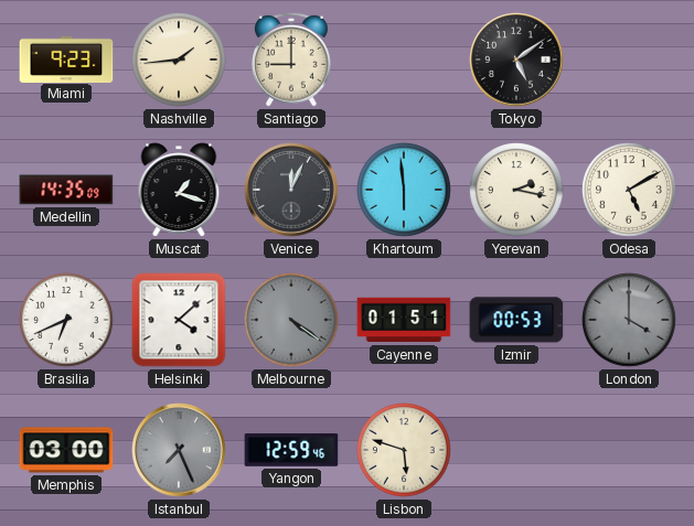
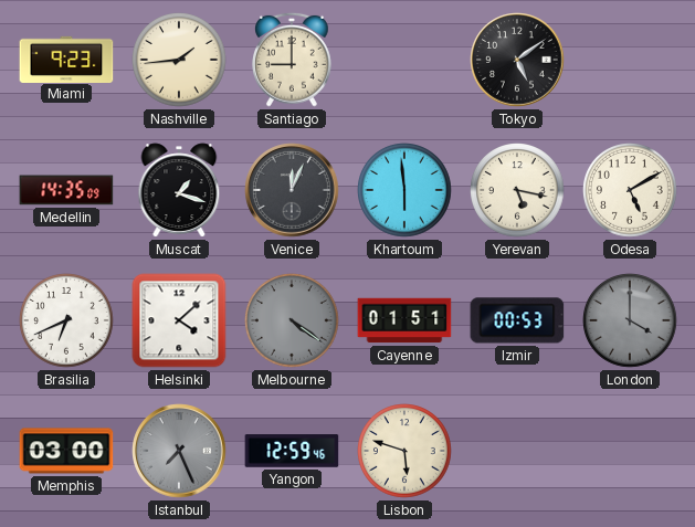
Yerevan: 2:17 -> 5:17 (518, 191)
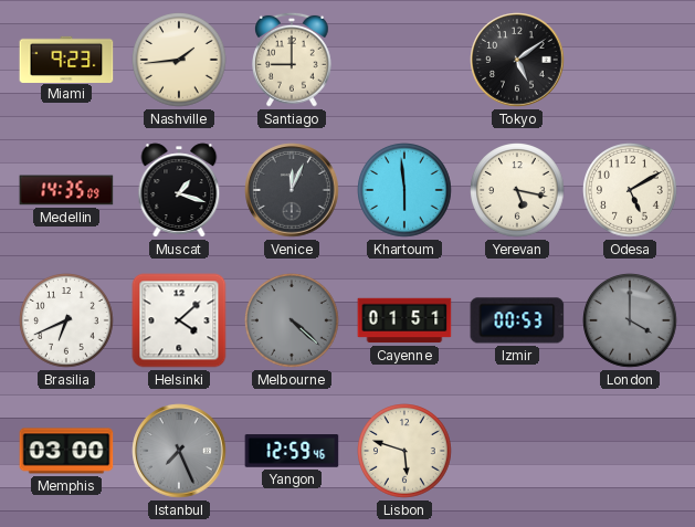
Melbourne: 4:21 -> 4:22 (293, 322)
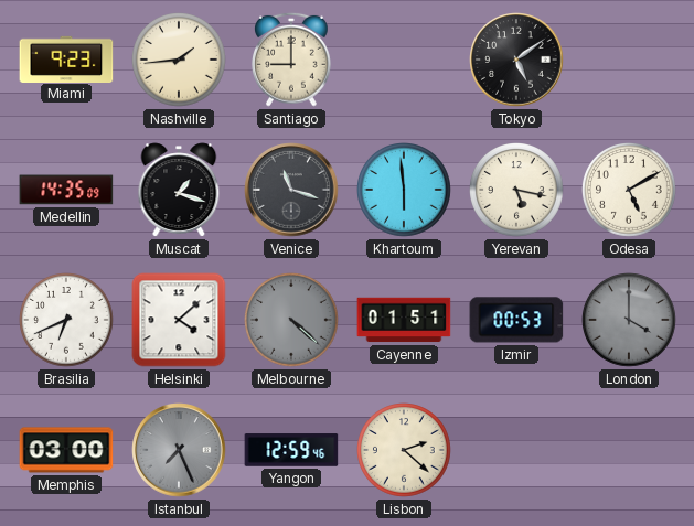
Venice: 12:04 -> 11:18 (291, 190)
Lisbon: 5:48 -> 2:22 (405, 451)
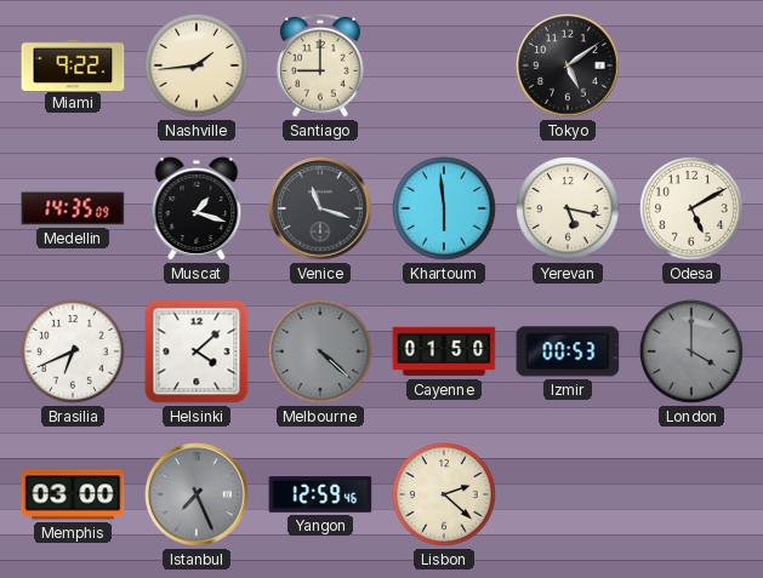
Miami: 9:23 -> 9:22 (73, 64)
Cayenne: 01:51 -> 01:50 (444, 351)
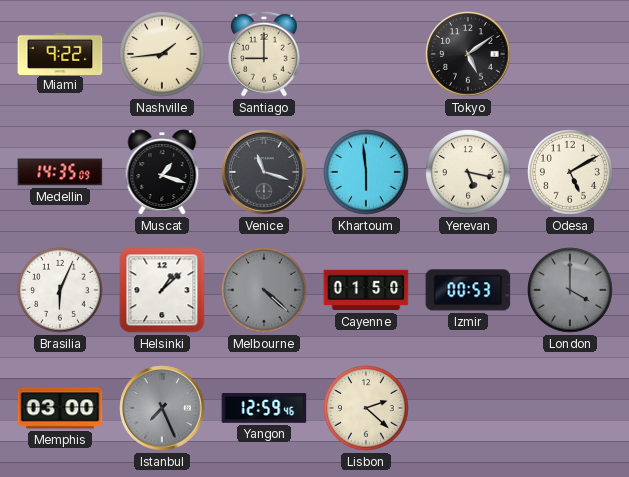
Brasilia: 6:41 -> 6:04 (61, 291)
Helsinki: 4:08 -> 1:08 (162, 290)
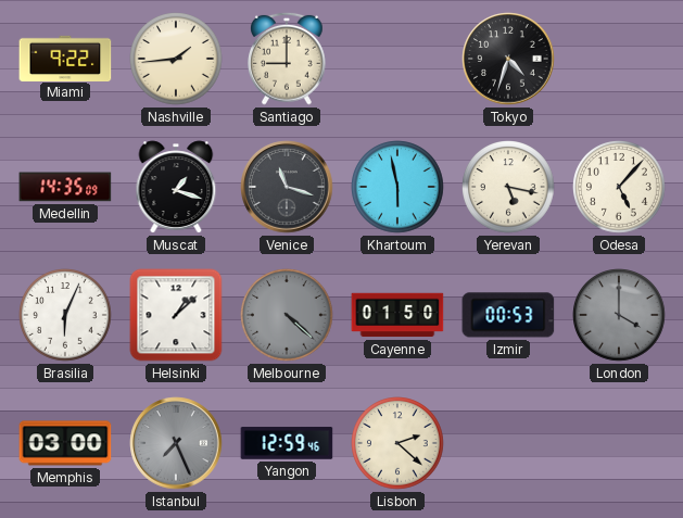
Tokyo: 5:09 -> 4:33 (508, 59)
Khartoum: 5:59 -> 5:58 (399, 188)
Odesa: 5:10 -> 5:07 (620, 188)
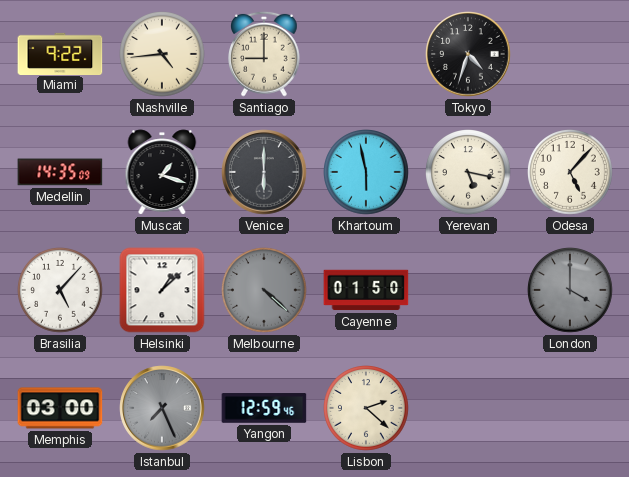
Nashville: 1:44 -> 4:44 (163, 55)
Venice: 11:18 -> 6:00 (264, 172)
Brasilia: 6:04 -> 5:07 (61, 291)
Izmir: 00:53 -> none (508, 315)
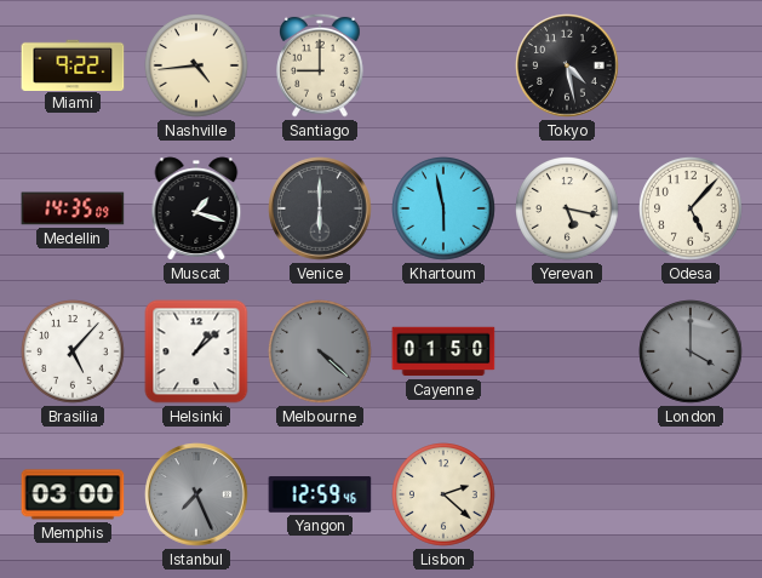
Tokyo: 4:33 -> 4:28 (567, 65)
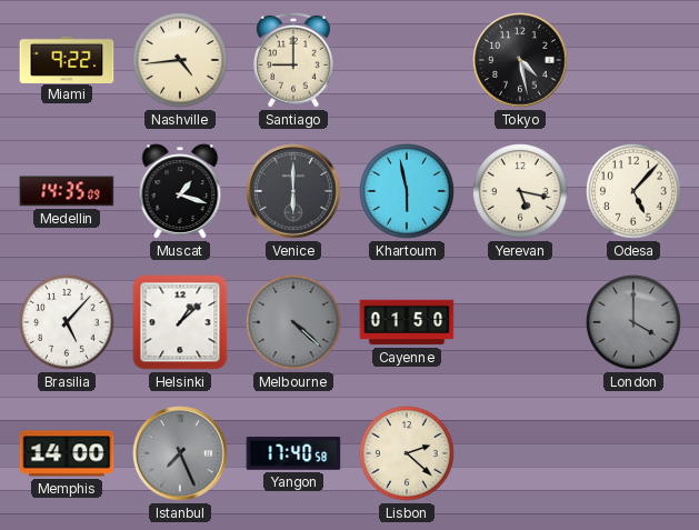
Memphis: 03:00 -> 14:00 (67, 453)
Yangon: 12:59 -> 17:40 (293, 453)
